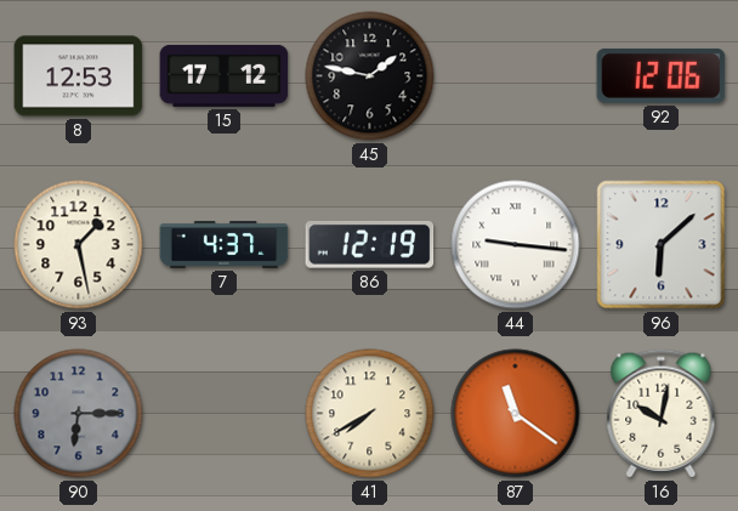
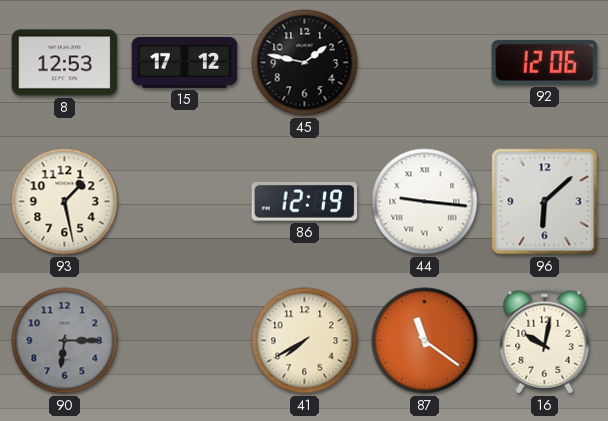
7: 4:37 -> none (225, 245)
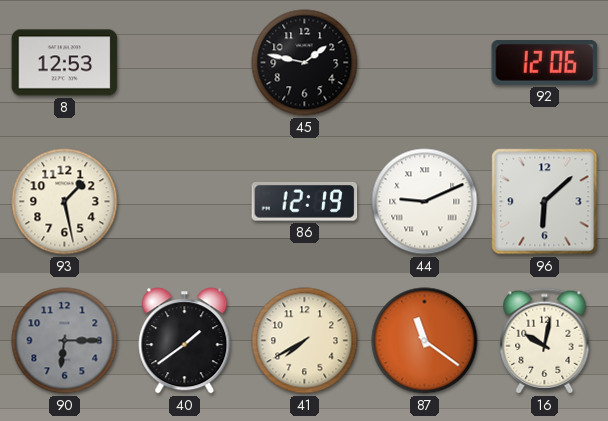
15: 17:12 -> none (185, 62)
44: 9:16 -> 9:11 (425, 202)
40: none -> 1:39 (185, 341)
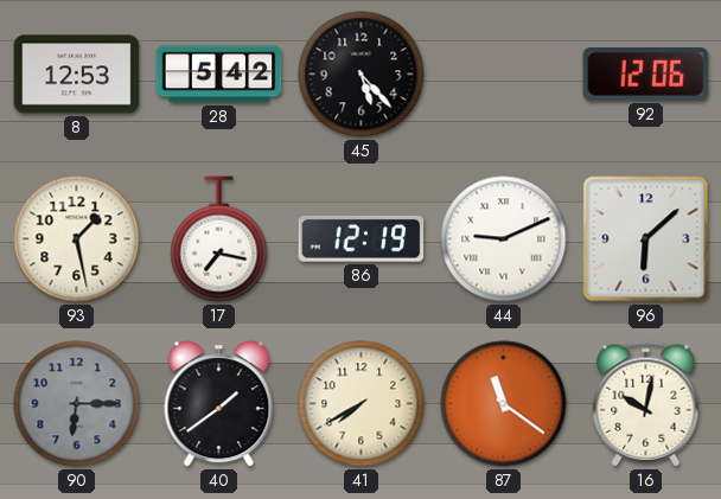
28: none -> 5:42 (219, 75)
45: 1:47 -> 5:23 (362, 75)
17: none -> 7:17 (219, 239)
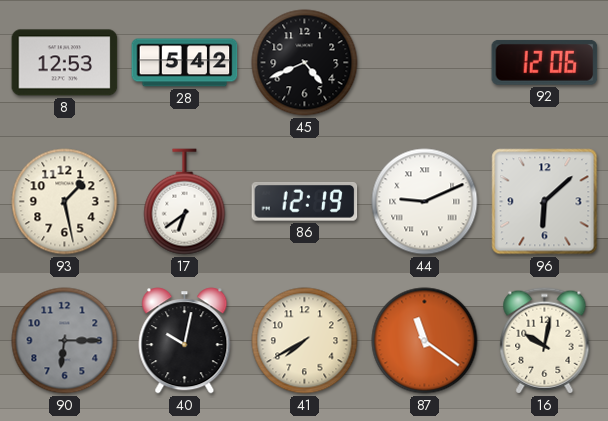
45: 5:23 -> 4:41 (305, 63)
17: 7:17 -> 6:39 (185, 202)
40: 1:39 -> 10:02 (185, 341)
